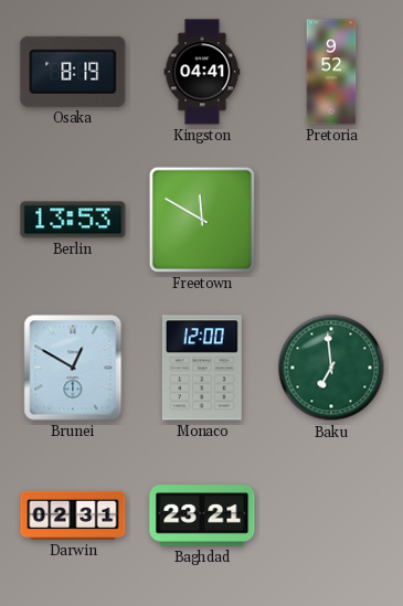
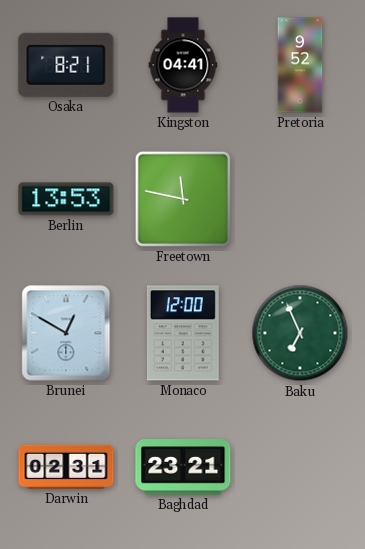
Osaka: 8:19 -> 8:21 (66, 65)
Freetown: 11:50 -> 11:47 (183, 199)
Baku: 6:59 -> 6:56 (300, 333)
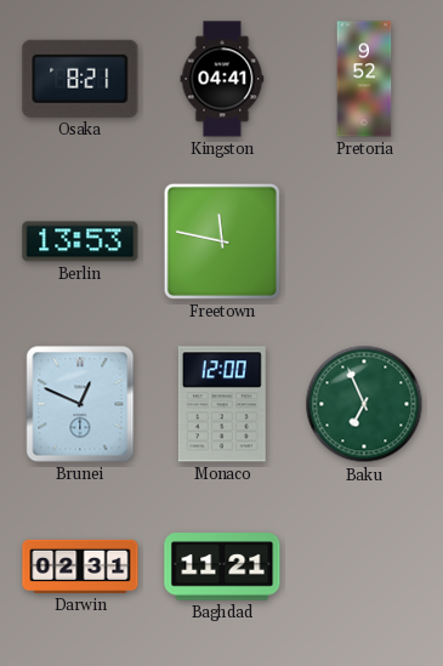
Brunei: 12:50 -> 12:49 (80, 404)
Baghdad: 23:21 -> 11:21 (222, 567)
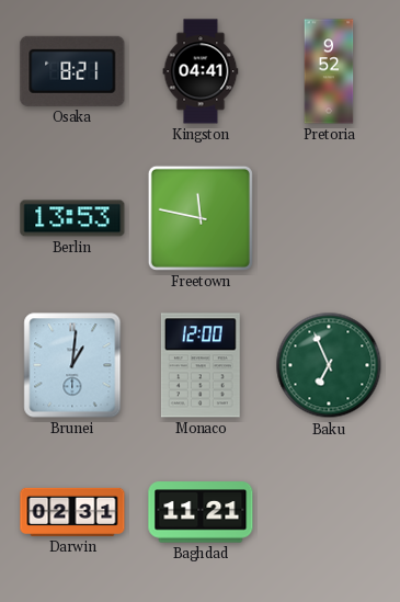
Brunei: 12:49 -> 1:01 (72, 365)
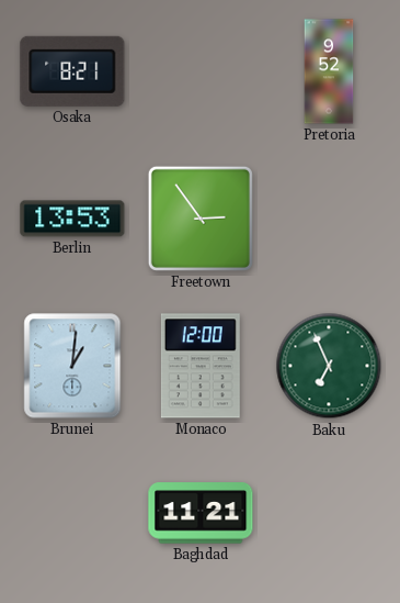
Kingston: 04:41 -> none (201, 71)
Freetown: 11:47 -> 2:54 (201, 219)
Darwin: 02:31 -> none (72, 512)
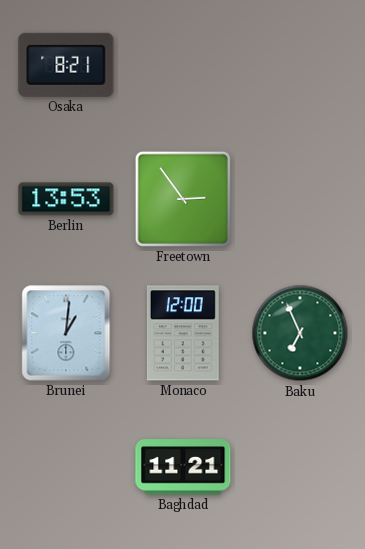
Pretoria: 9:52 -> none (329, 71)
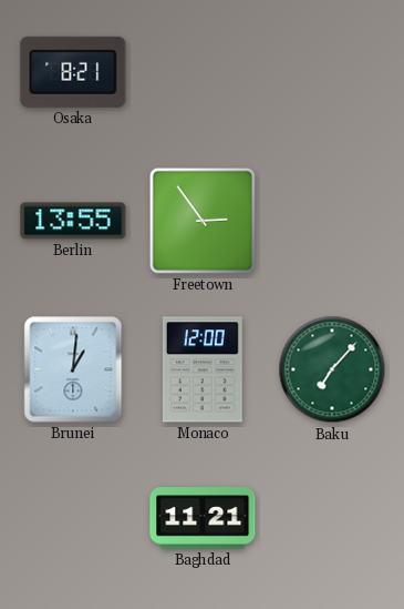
Berlin: 13:53 -> 13:55 (73, 221)
Baku: 6:56 -> 7:07 (332, 369)
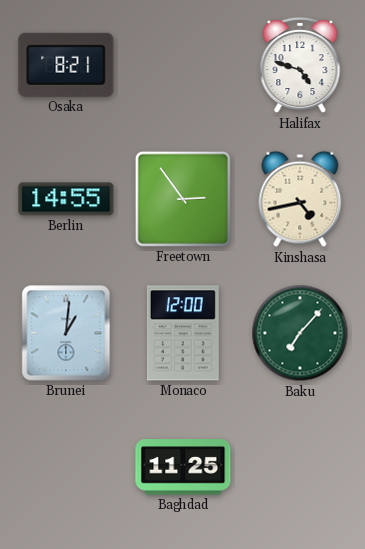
Halifax: none -> 4:48 (300, 65)
Berlin: 13:55 -> 14:55 (66, 199)
Kinshasa: none -> 4:43 (300, 199)
Baghdad: 11:21 -> 11:25 (183, 467)
